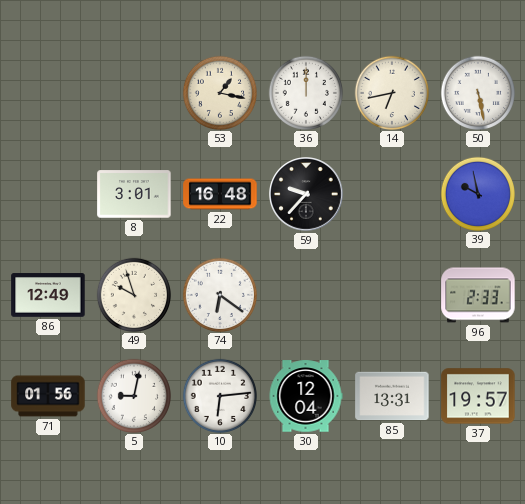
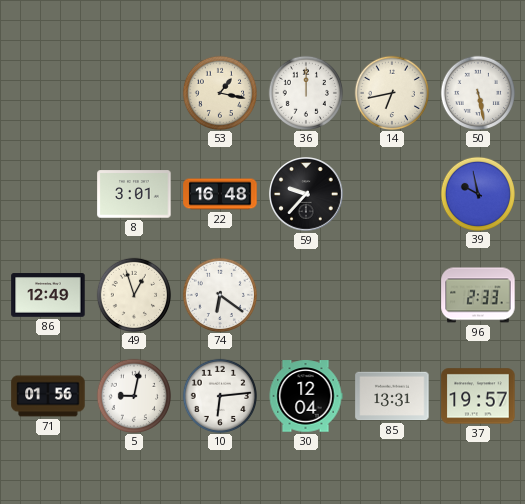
49: 9:57 -> 12:57 (133, 294)
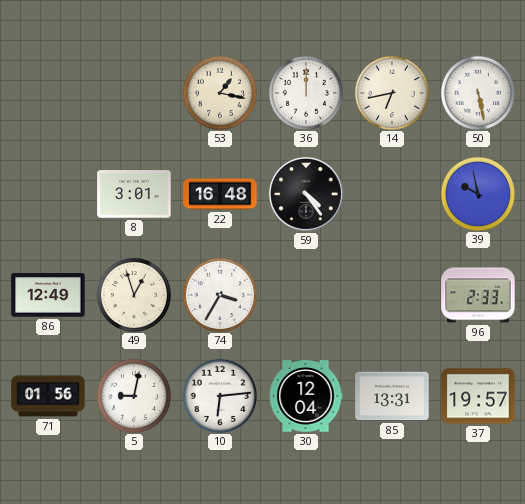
59: 9:37 -> 4:24 (307, 195)
74: 6:21 -> 3:35 (219, 294)
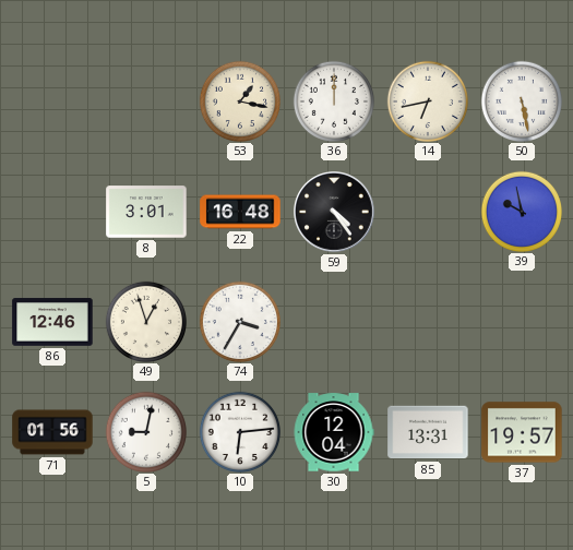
86: 12:49 -> 12:46 (52, 322)
96: 2:33 -> none (478, 295)
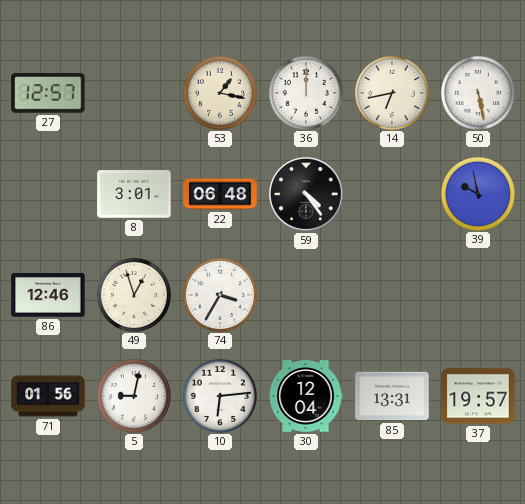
27: none -> 12:57 (48, 93)
22: 16:48 -> 06:48 (220, 194)
